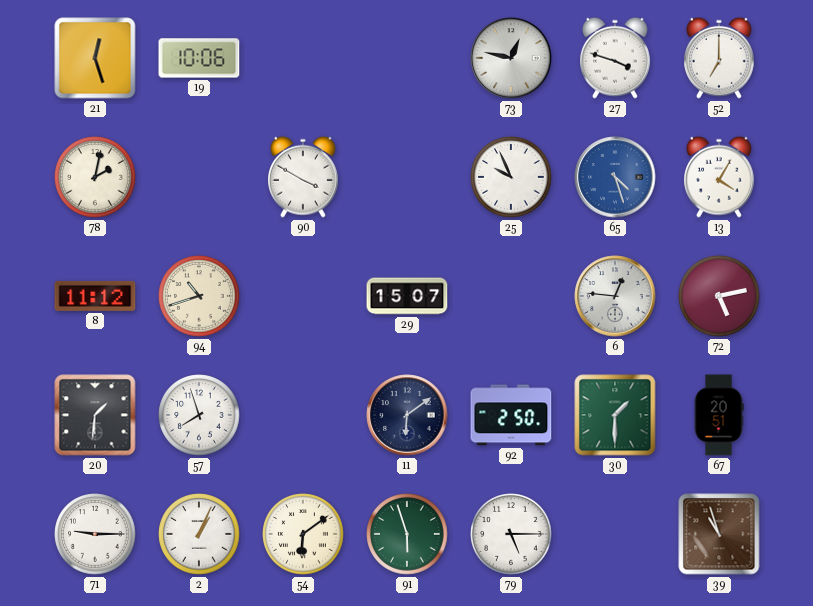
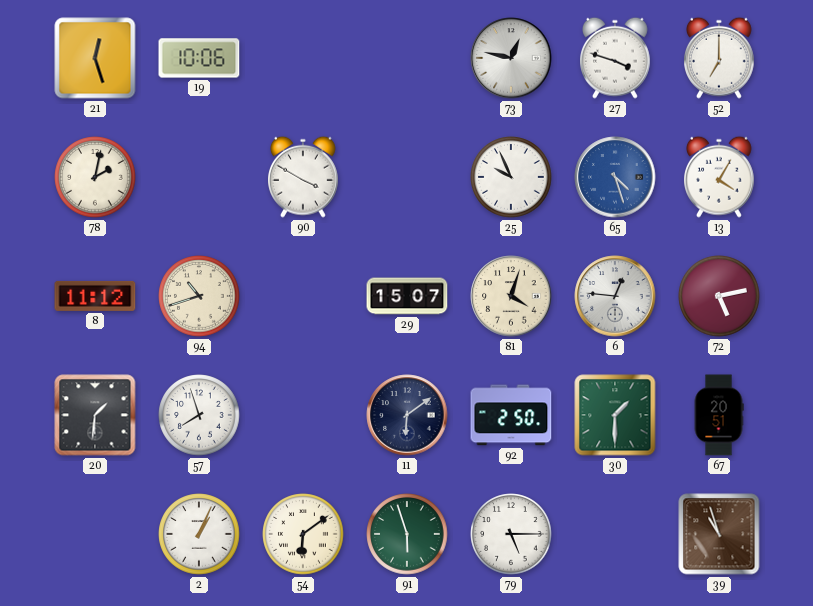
81: none -> 4:03 (511, 296)
71: 9:15 -> none (95, 534)
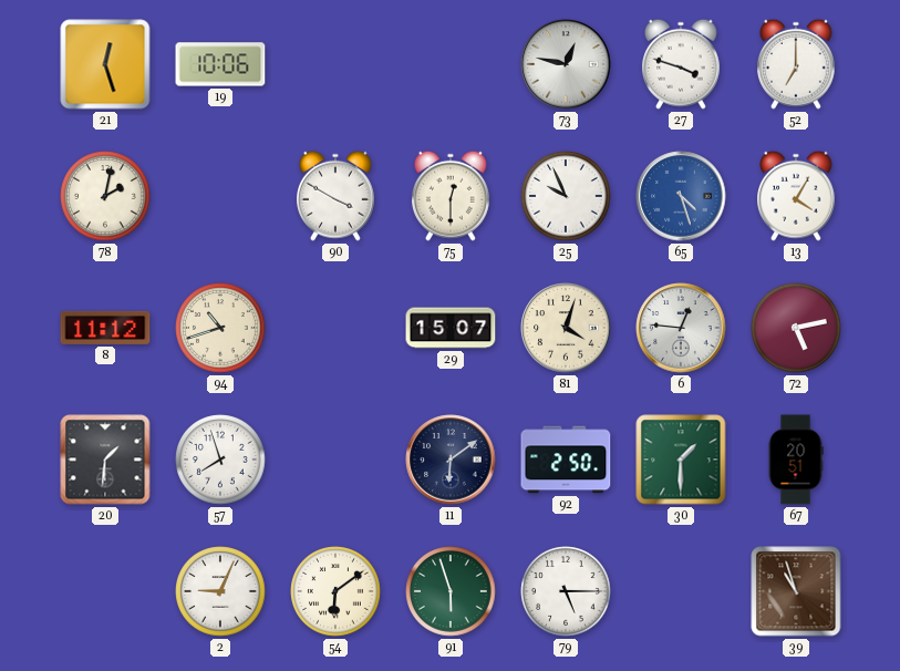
75: none -> 12:30 (452, 196)
2: 1:04 -> 9:04 (220, 591)
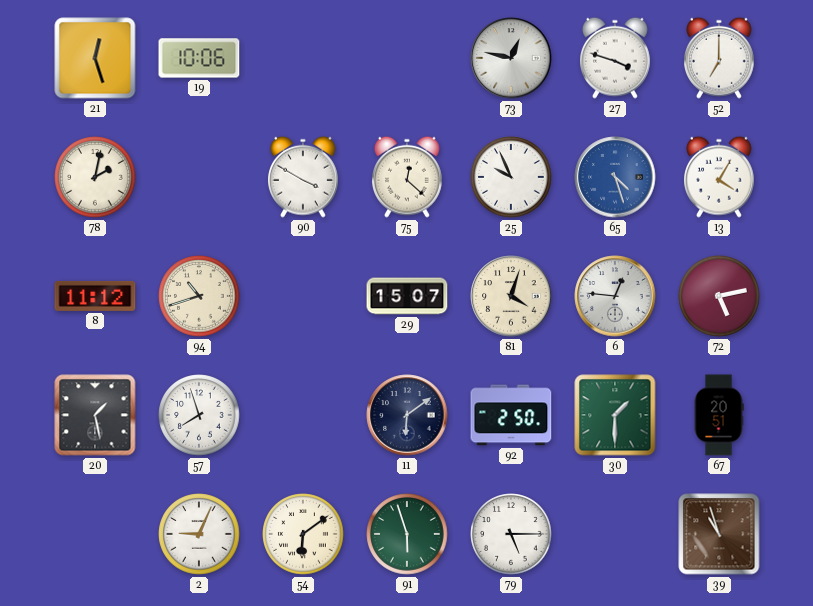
75: 12:30 -> 12:22 (408, 177)
20: 1:31 -> 1:28 (95, 415)
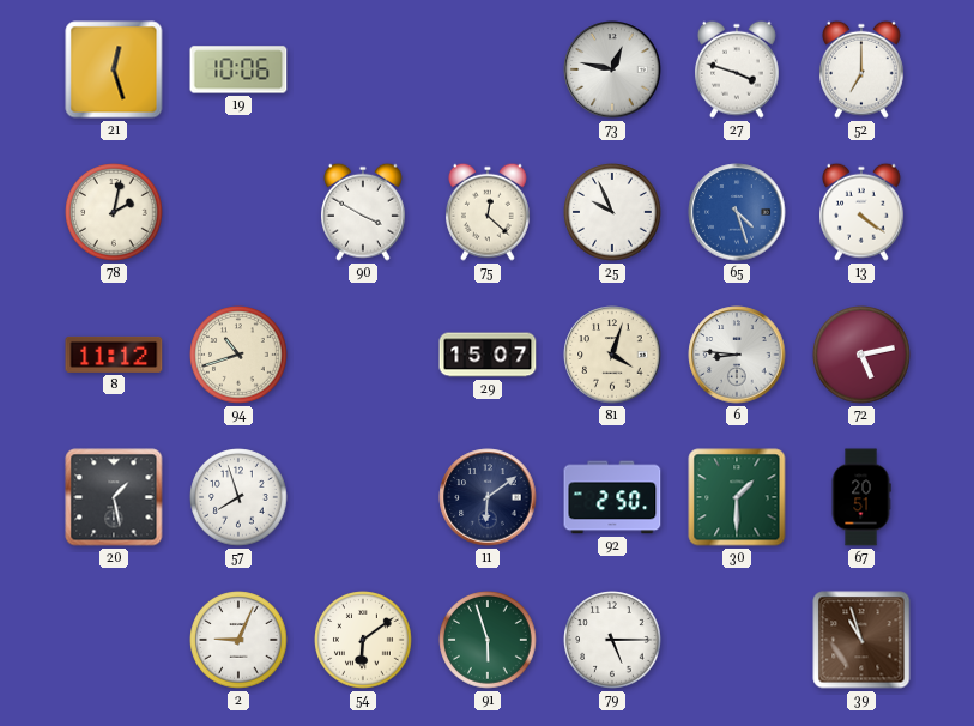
13: 4:05 -> 4:21 (863, 212)
6: 12:46 -> 8:46 (737, 355)
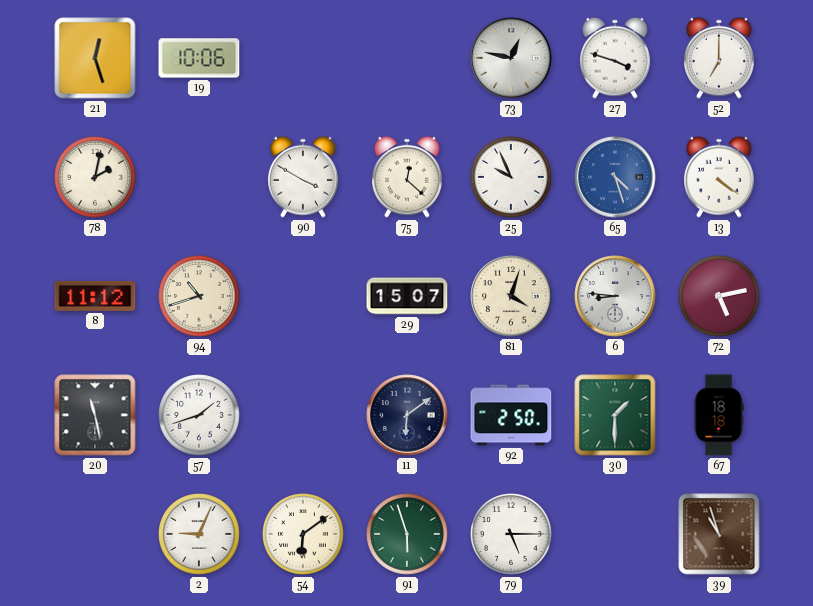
20: 1:28 -> 11:28 (95, 415)
57: 7:57 -> 1:42 (199, 415)
67: 20:51 -> 18:18 (719, 415)
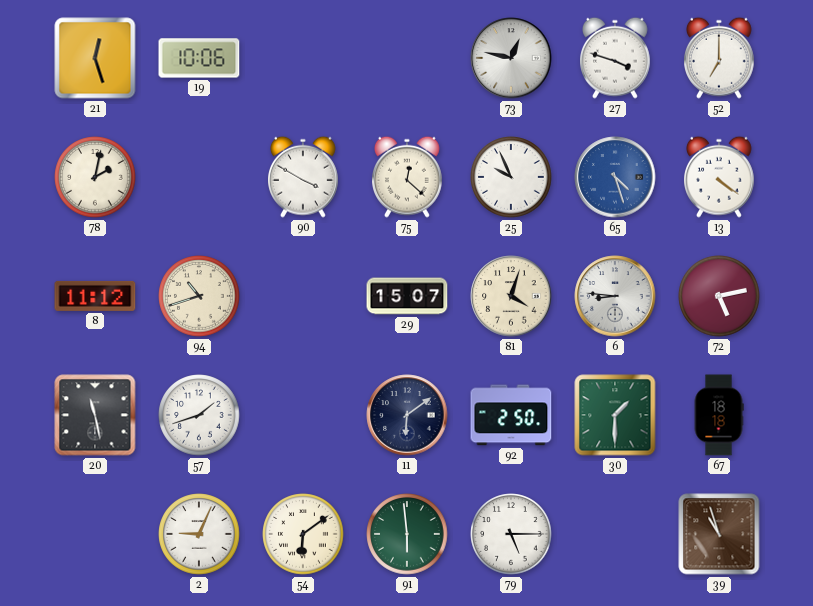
91: 5:57 -> 5:59 (407, 534)
